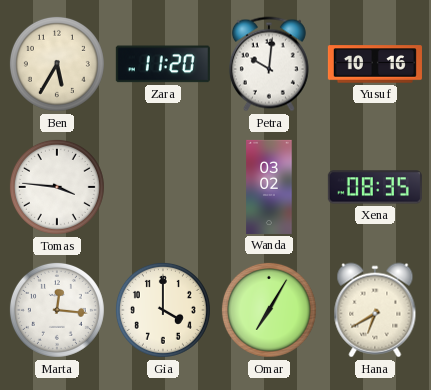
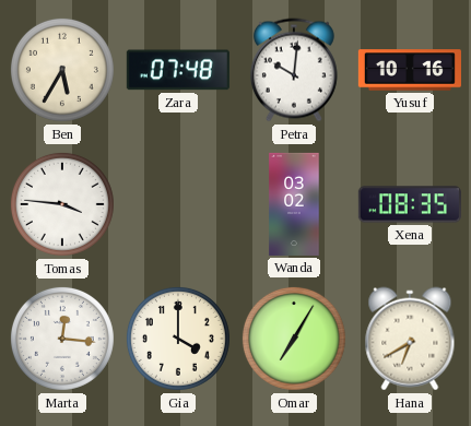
Zara: 11:20 -> 07:48 (178, 70)
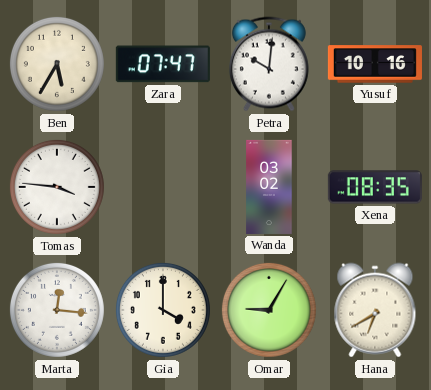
Zara: 07:48 -> 07:47 (163, 64)
Omar: 7:05 -> 9:05 (269, 310)
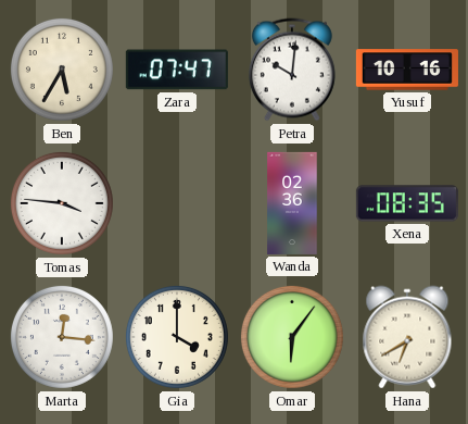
Wanda: 03:02 -> 02:36 (292, 203)
Omar: 9:05 -> 6:06 (292, 337)
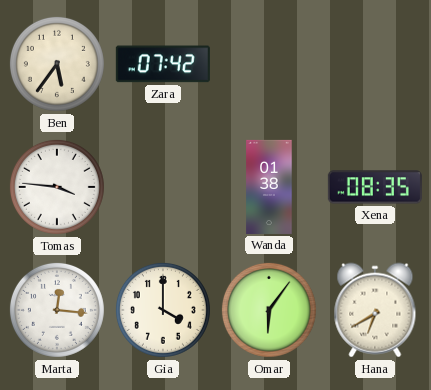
Ben: 5:35 -> 5:36 (57, 64)
Zara: 07:47 -> 07:42 (163, 64)
Petra: 10:01 -> none (292, 70)
Yusuf: 10:16 -> none (407, 70)
Wanda: 02:36 -> 01:38 (269, 187)
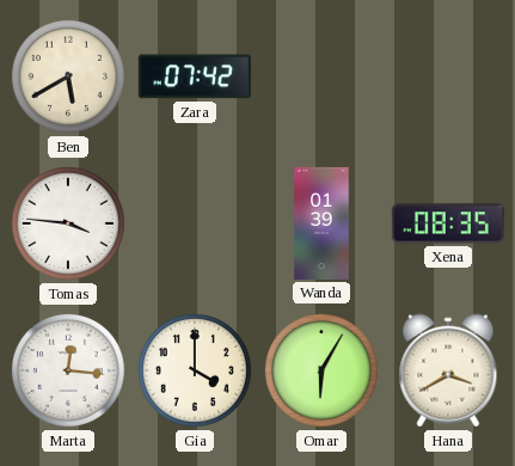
Ben: 5:36 -> 5:40 (68, 76)
Wanda: 01:38 -> 01:39 (321, 223)
Omar: 6:06 -> 6:05 (321, 370)
Hana: 6:40 -> 3:40 (448, 370)
